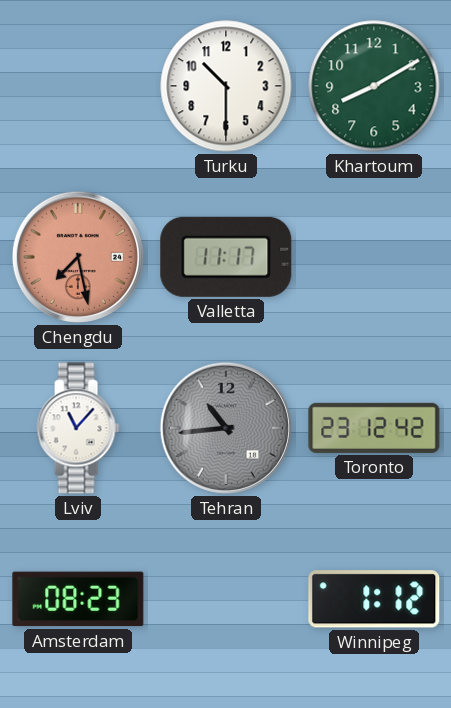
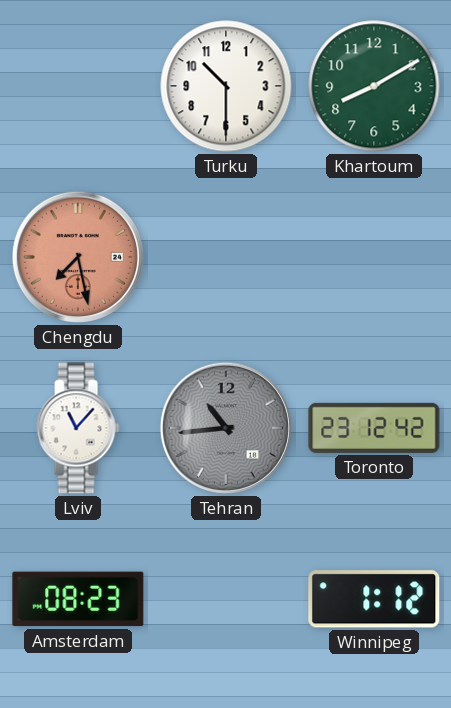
Valletta: 11:17 -> none (226, 257)
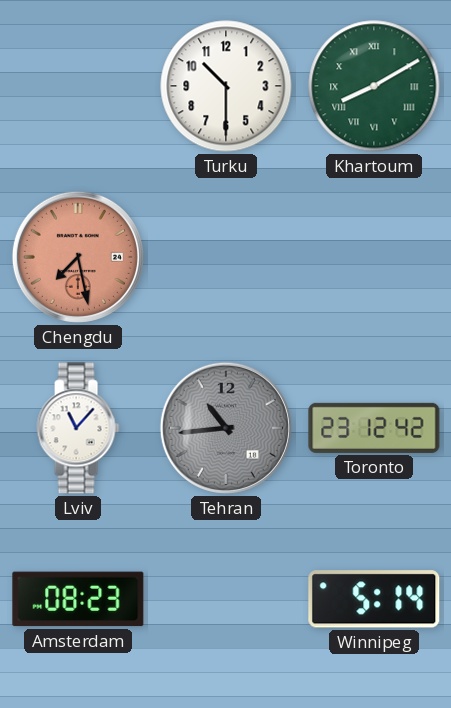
Khartoum numerals: Arabic -> Roman (374, 86)
Winnipeg: 1:12 -> 5:14 (374, 599)
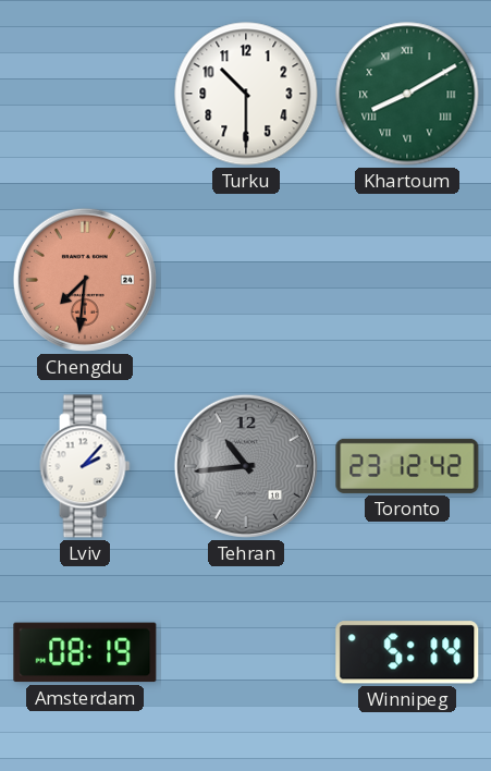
Chengdu: 7:28 -> 7:31 (85, 280)
Lviv: 11:07 -> 2:07 (85, 466)
Amsterdam: 08:23 -> 08:19 (85, 652)
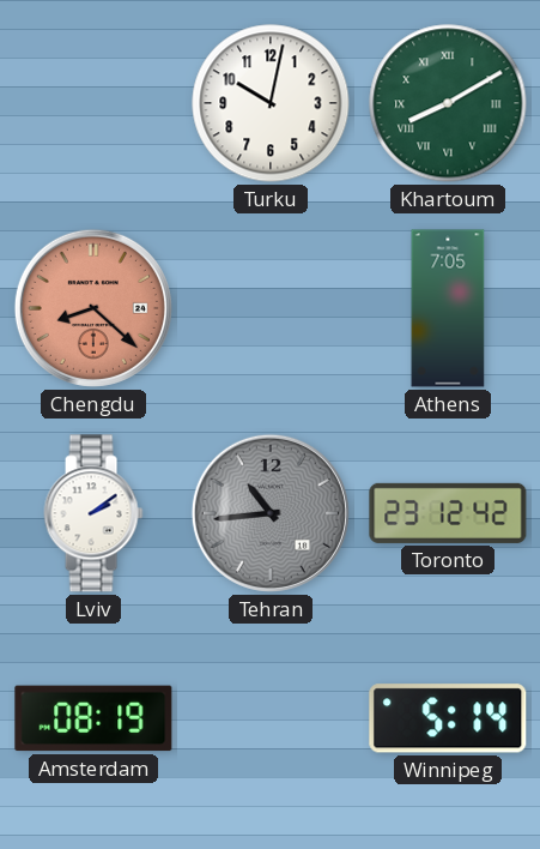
Turku: 10:30 -> 10:02 (271, 103)
Chengdu: 7:31 -> 8:22 (93, 308)
Athens: none -> 7:05 (448, 308)
Lviv: 2:07 -> 2:09 (93, 513)
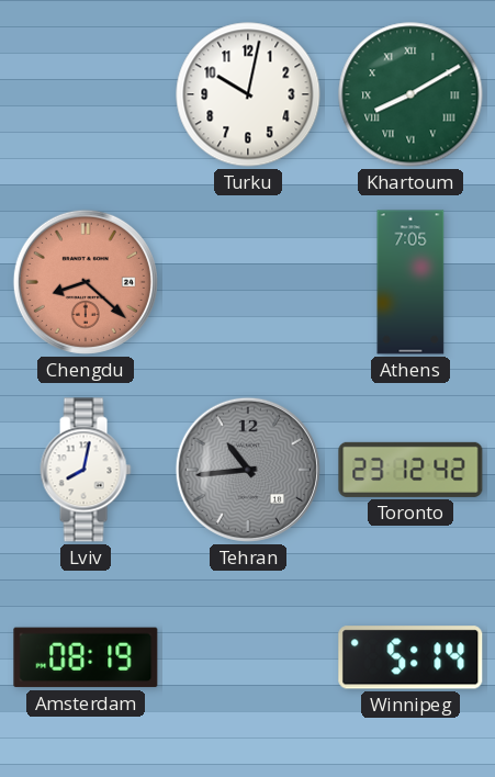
Lviv: 2:09 -> 8:02 (86, 470)
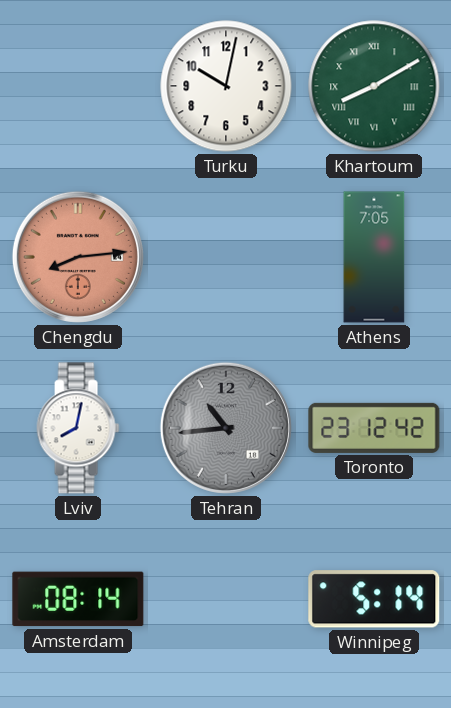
Chengdu: 8:22 -> 8:14 (78, 257)
Amsterdam: 08:19 -> 08:14 (78, 599)
